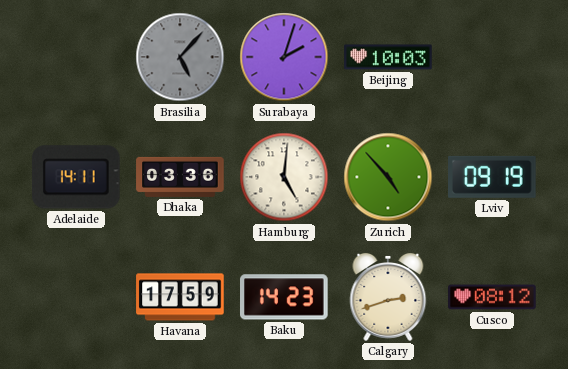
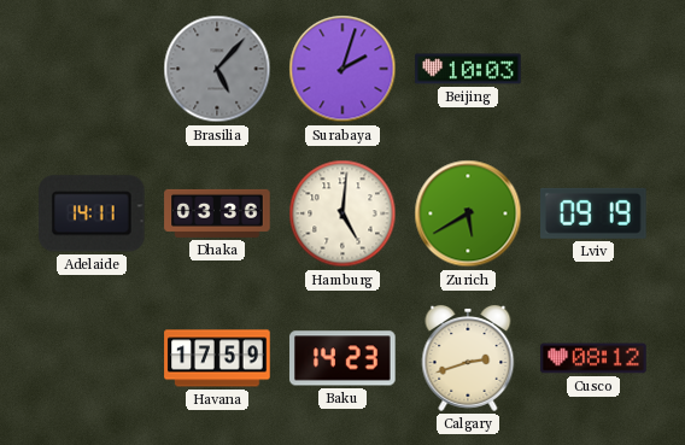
Zurich: 4:53 -> 5:40 (468, 213)
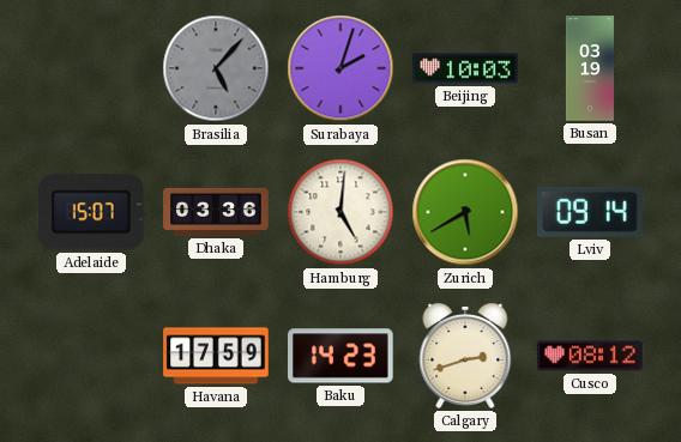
Busan: none -> 03:19 (590, 68)
Adelaide: 14:11 -> 15:07 (91, 212)
Lviv: 09:19 -> 09:14 (591, 212)
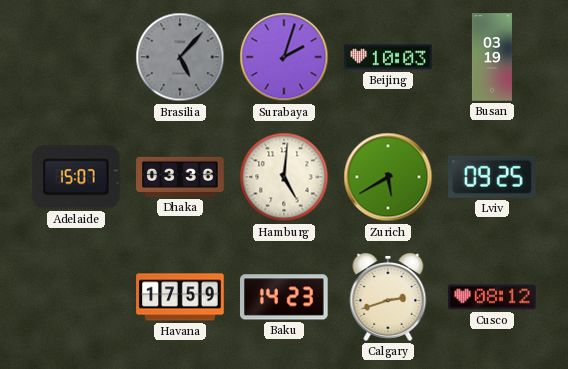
Lviv: 09:14 -> 09:25 (493, 177)
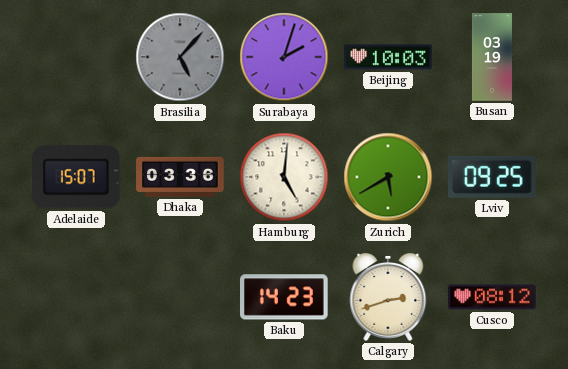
Havana: 17:59 -> none (180, 297)
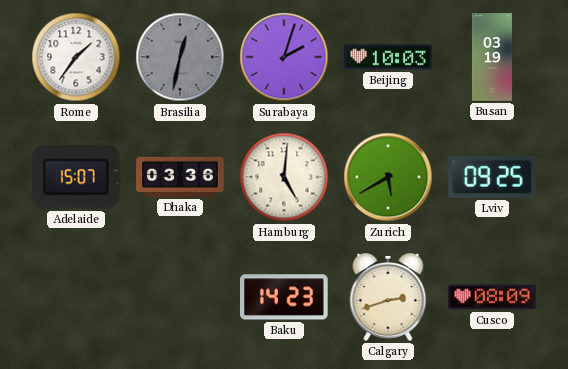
Rome: none -> 1:36 (76, 57)
Brasilia: 5:07 -> 12:32 (180, 57)
Cusco: 08:12 -> 08:09 (492, 297)
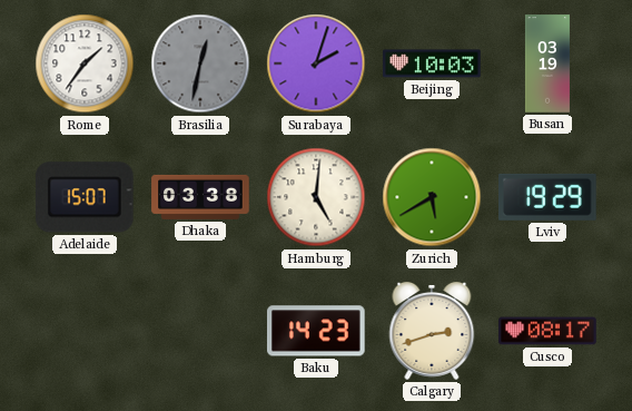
Dhaka: 03:36 -> 03:38 (200, 197)
Lviv: 09:25 -> 19:29 (549, 197)
Cusco: 08:09 -> 08:17 (547, 331)
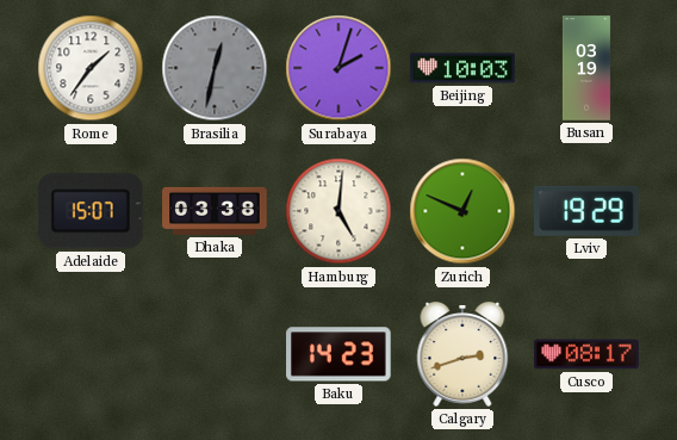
Zurich: 5:40 -> 12:49 (462, 211)
